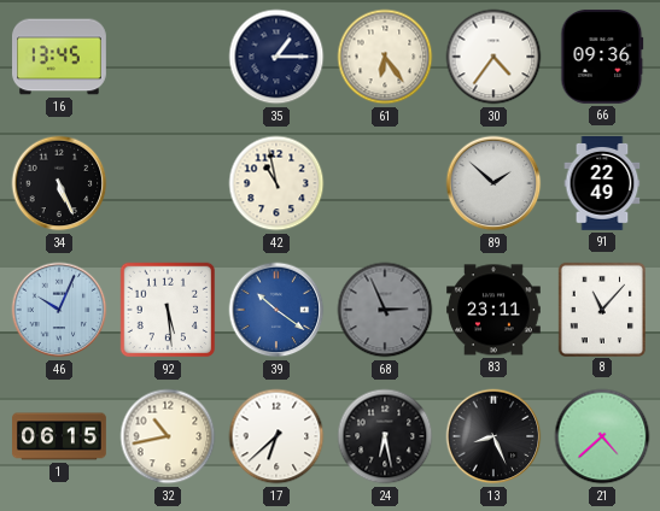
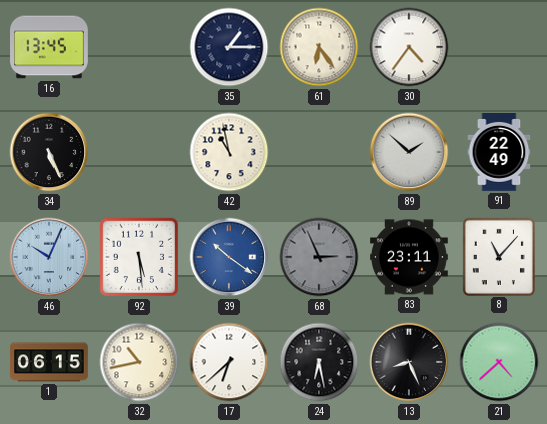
66: 09:36 -> none (602, 57)
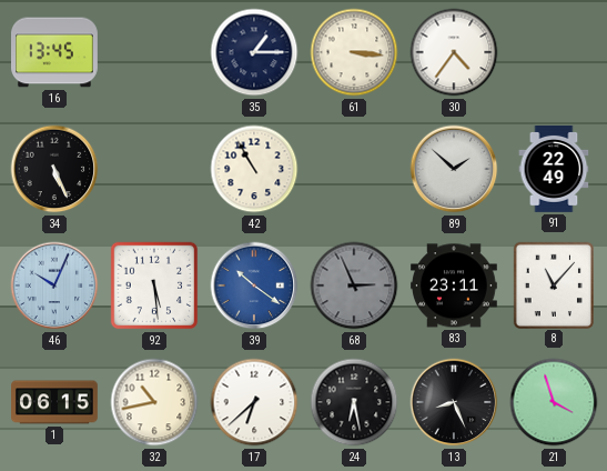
61: 6:24 -> 3:16 (354, 52)
42: 10:58 -> 10:55 (254, 169)
21: 4:38 -> 3:57 (554, 402)
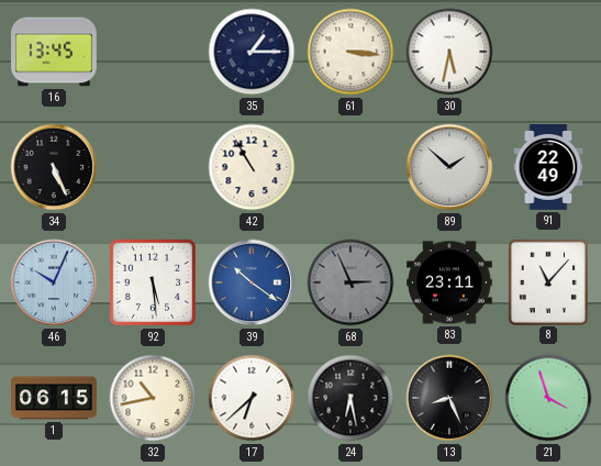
30: 4:36 -> 5:32 (449, 52)
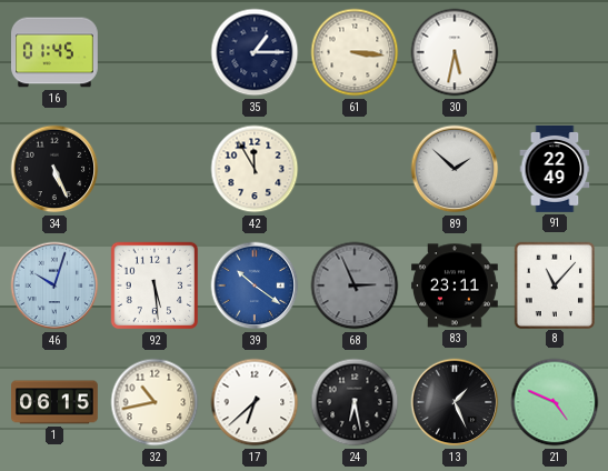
16: 13:45 -> 01:45 (56, 52)
42: 10:55 -> 11:55 (255, 169)
46: 10:04 -> 10:03 (54, 285)
13: 8:26 -> 1:26 (455, 402)
21: 3:57 -> 4:49 (555, 402)
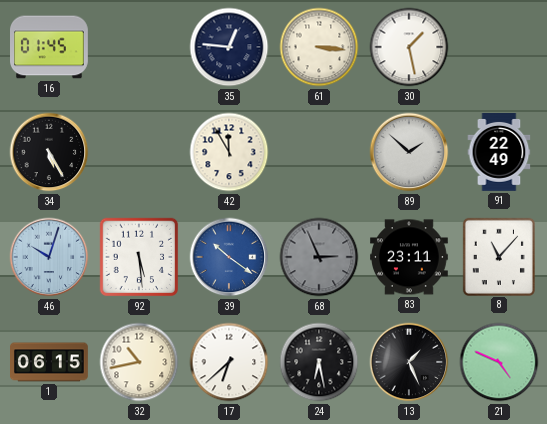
35: 1:15 -> 12:46 (229, 47)
30: 5:32 -> 1:28 (409, 47)
34: 5:26 -> 5:25 (49, 152)
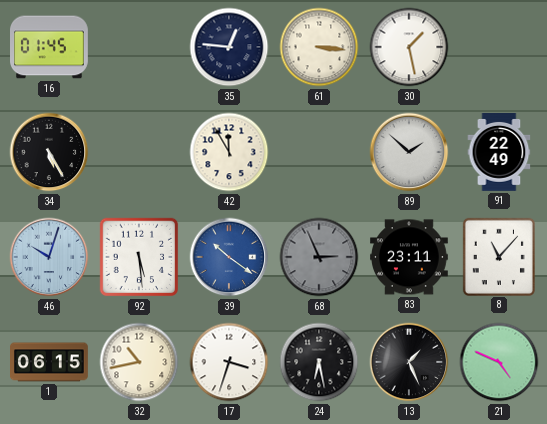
17: 6:38 -> 3:33 (229, 362)
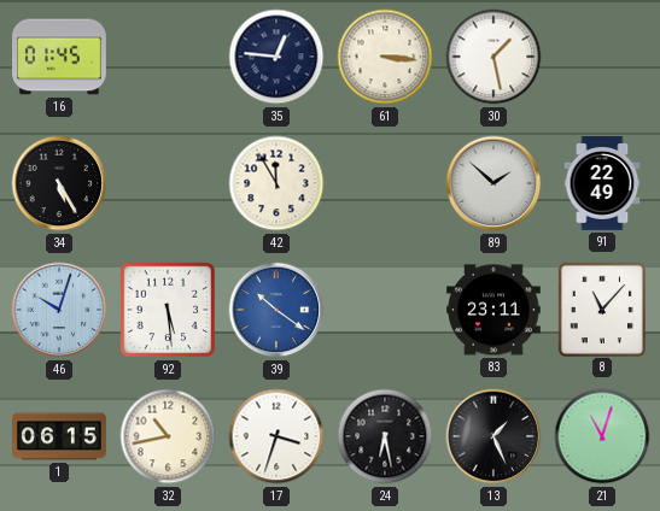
68: 2:56 -> none (319, 257)
21: 4:49 -> 11:03 (602, 436)
